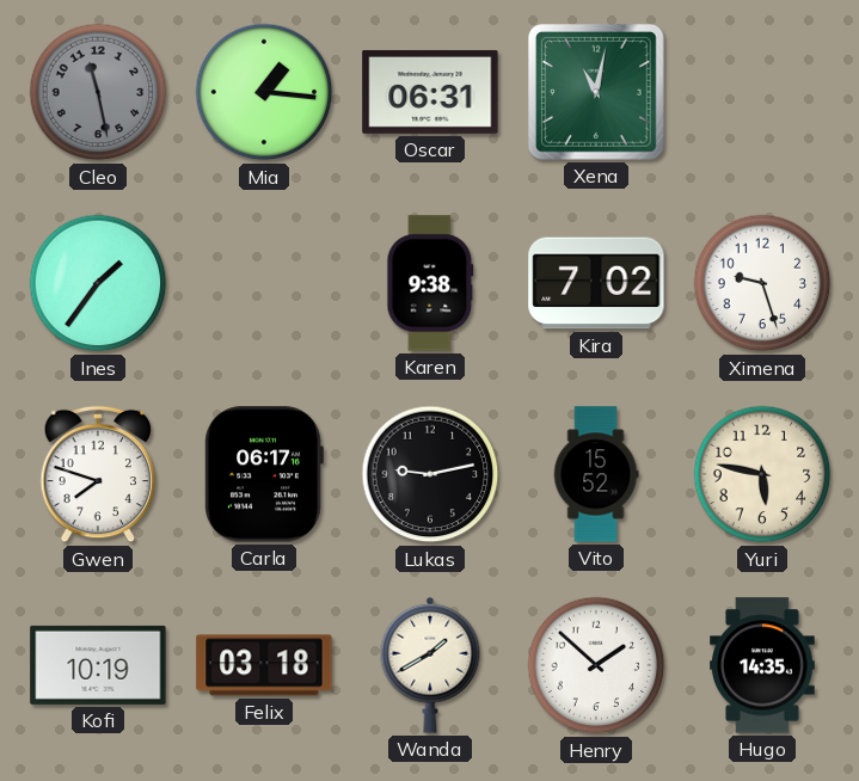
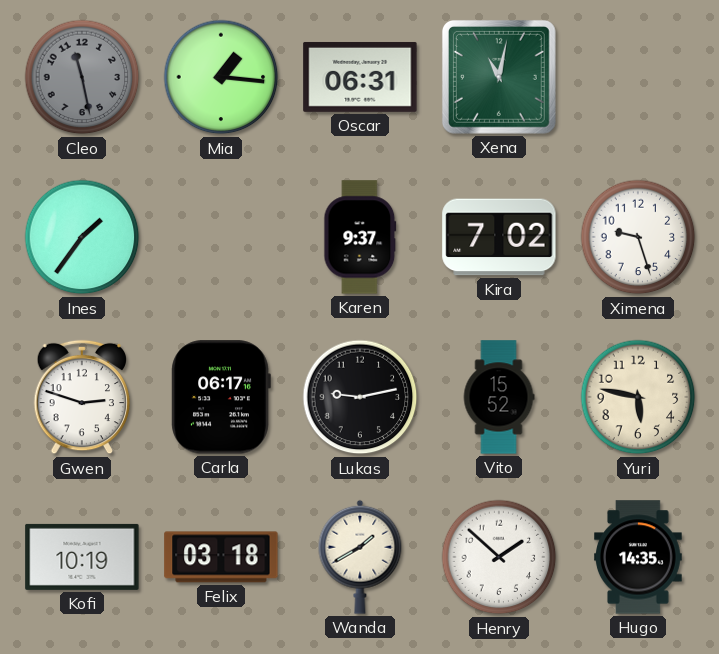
Karen: 9:38 -> 9:37 (360, 237)
Gwen: 7:48 -> 2:48 (82, 397)
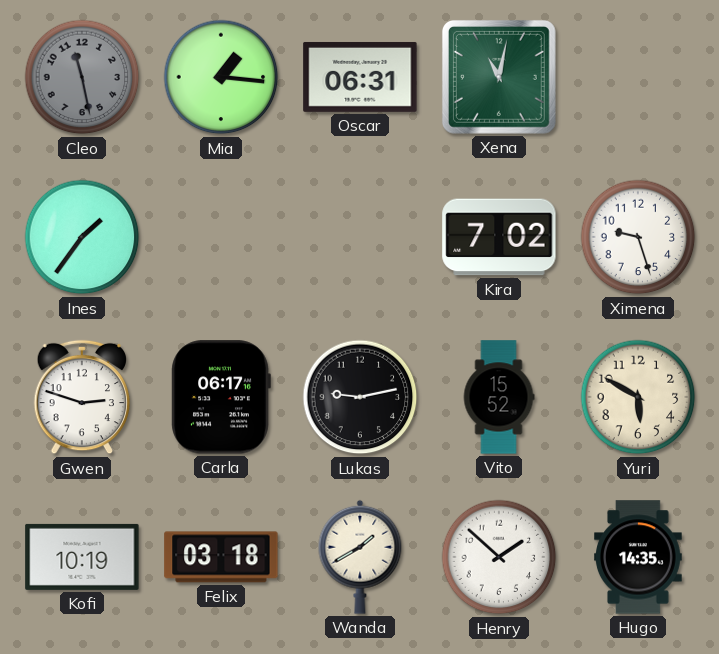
Karen: 9:37 -> none (360, 237)
Yuri: 5:47 -> 5:50 (638, 397)
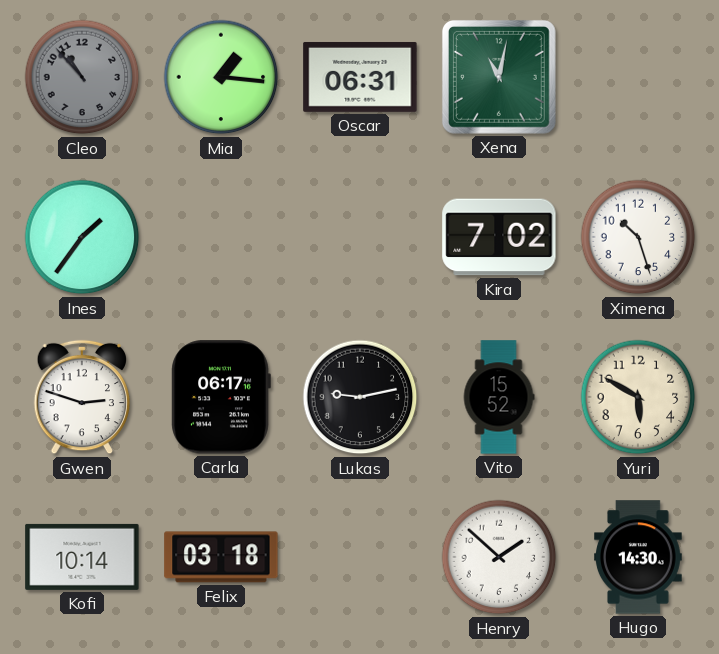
Cleo: 11:28 -> 10:53 (82, 77)
Ximena: 9:27 -> 10:27 (638, 237)
Kofi: 10:19 -> 10:14 (82, 557)
Wanda: 1:40 -> none (360, 557)
Hugo: 14:35 -> 14:30 (639, 557)
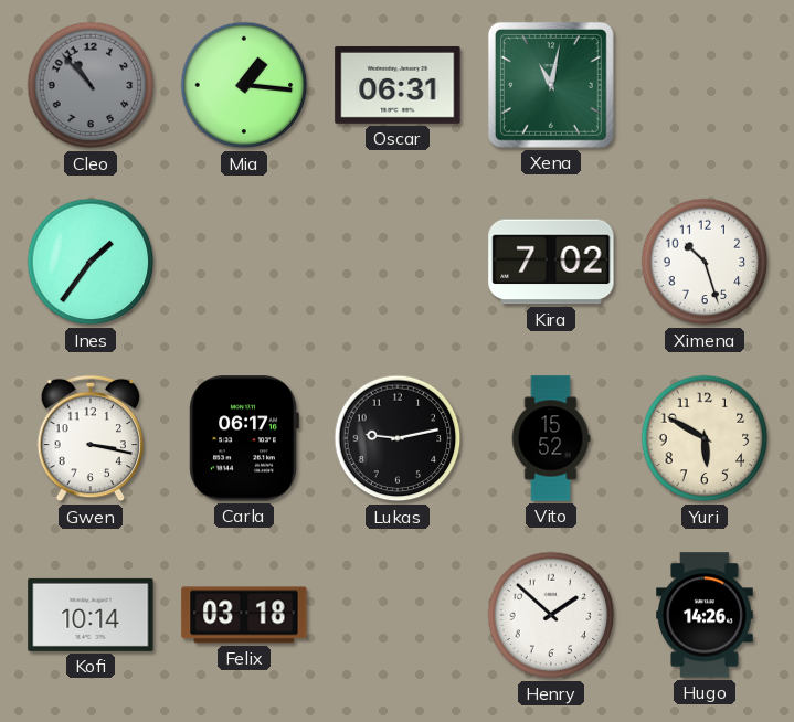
Gwen: 2:48 -> 3:17 (91, 438)
Hugo: 14:30 -> 14:26 (706, 615)
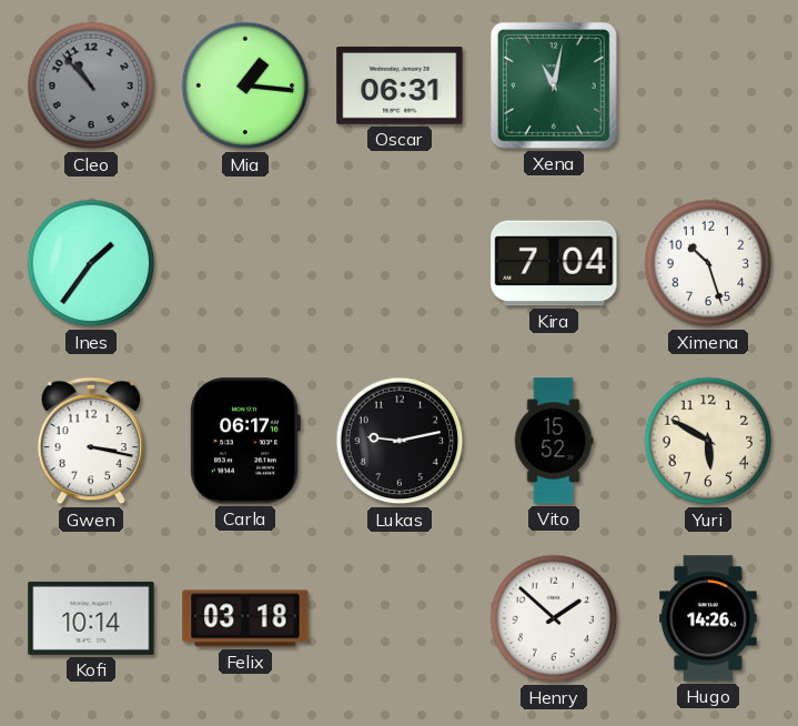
Kira: 7:02 -> 7:04 (554, 263)
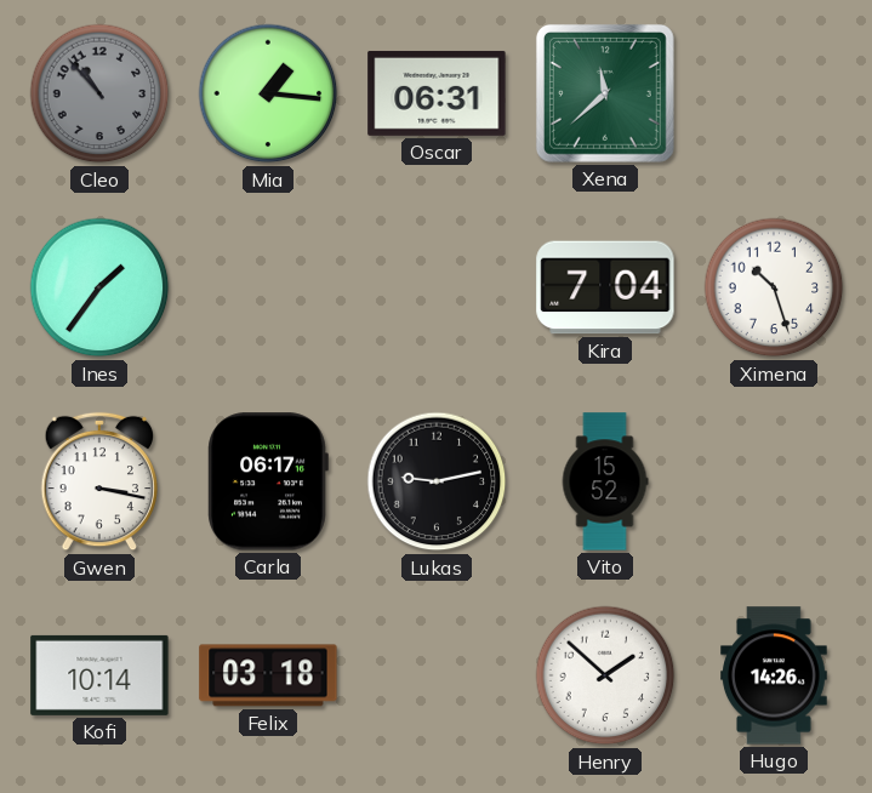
Xena: 11:02 -> 11:38 (605, 93)
Yuri: 5:50 -> none (708, 441)
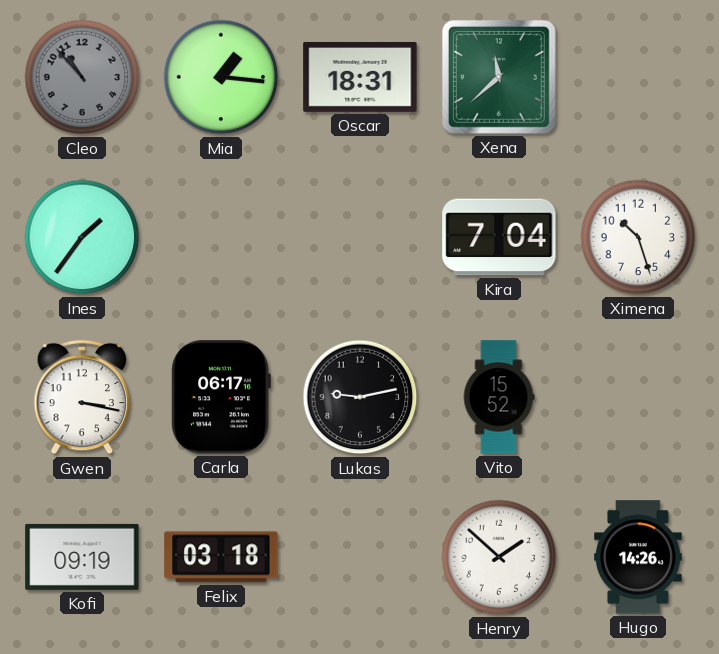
Oscar: 06:31 -> 18:31 (360, 77)
Kofi: 10:14 -> 09:19 (82, 557)
